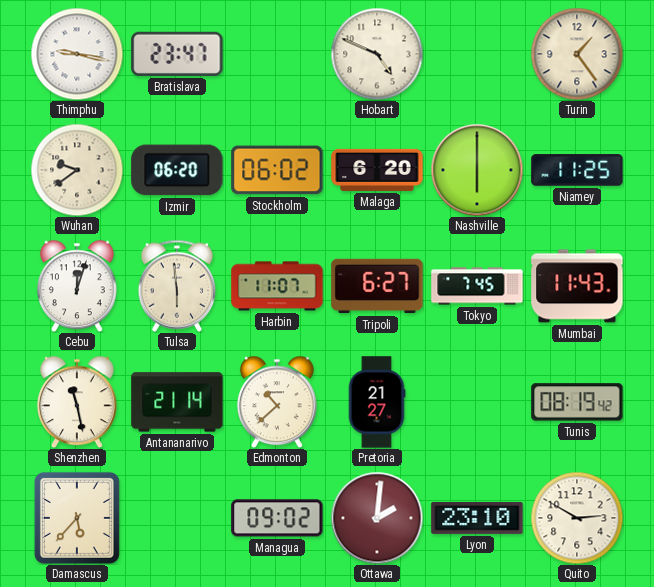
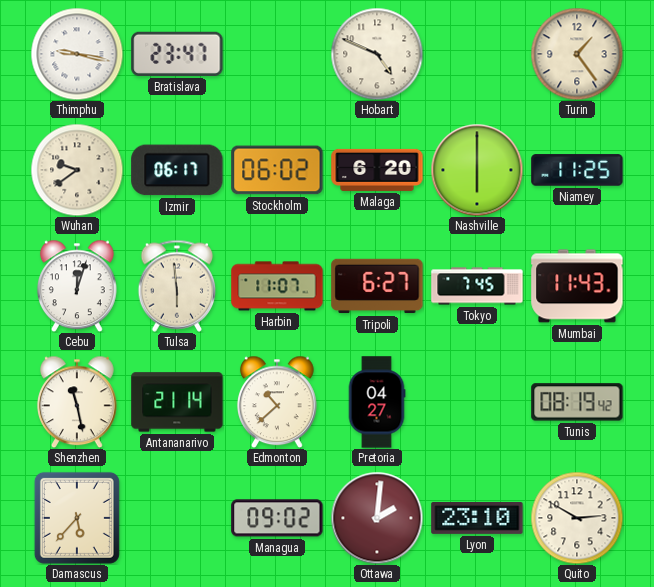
Izmir: 06:20 -> 06:17 (177, 170)
Pretoria: 21:27 -> 04:27 (377, 402)
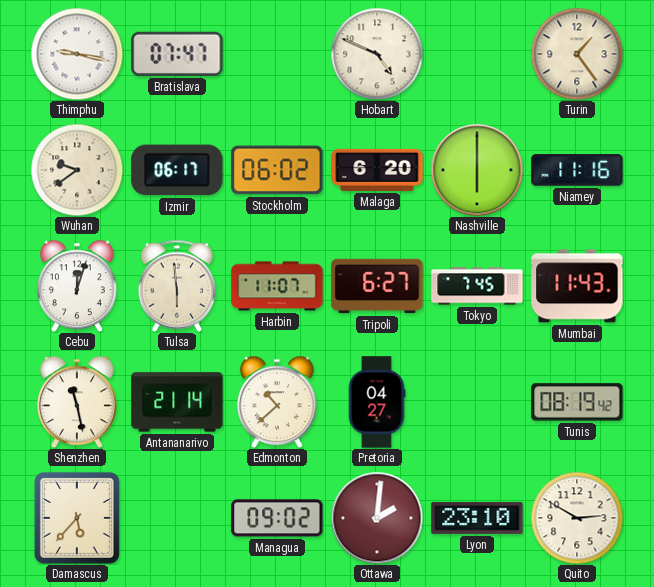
Bratislava: 23:47 -> 07:47 (177, 54)
Niamey: 11:25 -> 11:16 (577, 170)
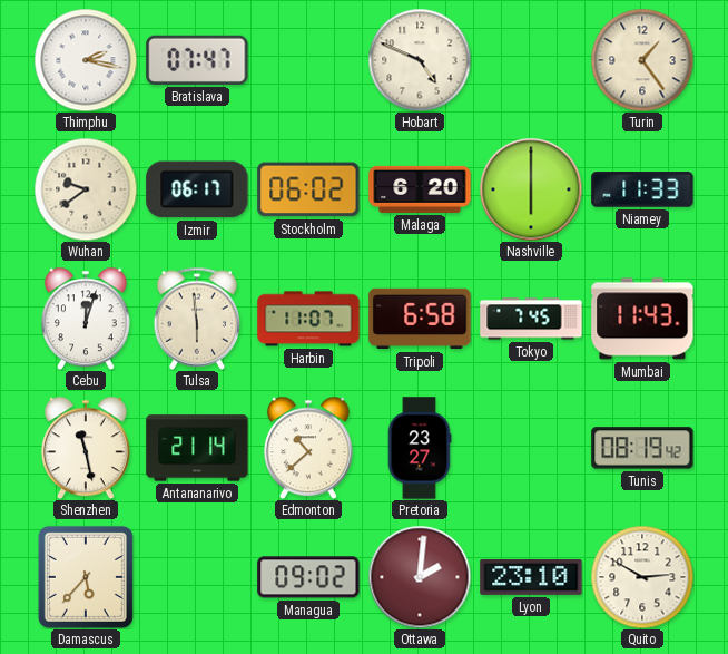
Thimphu: 9:17 -> 2:17 (86, 60)
Niamey: 11:16 -> 11:33 (642, 189)
Tripoli: 6:27 -> 6:58 (420, 319)
Pretoria: 04:27 -> 23:27 (420, 448)
